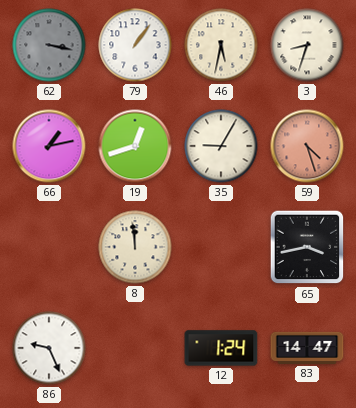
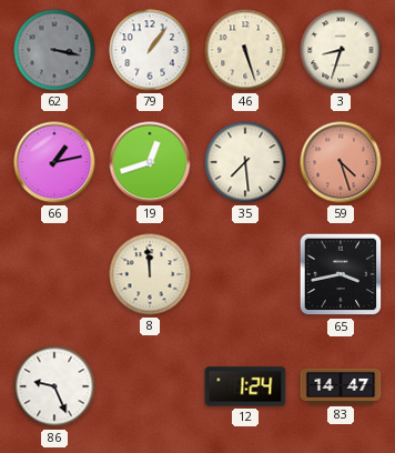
46: 5:32 -> 5:27 (245, 50)
35: 9:05 -> 7:29 (245, 162)
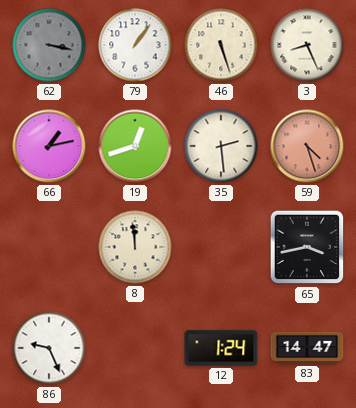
3: 8:33 -> 8:26 (307, 45)
35: 7:29 -> 2:29 (221, 146)
